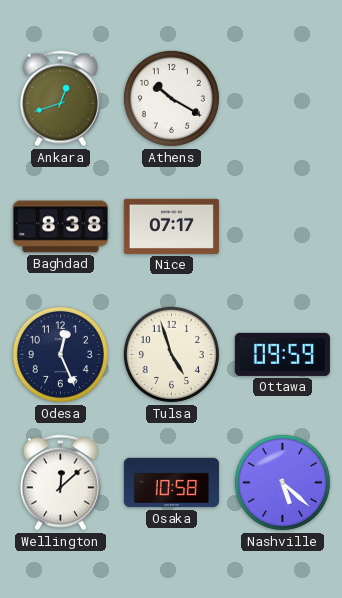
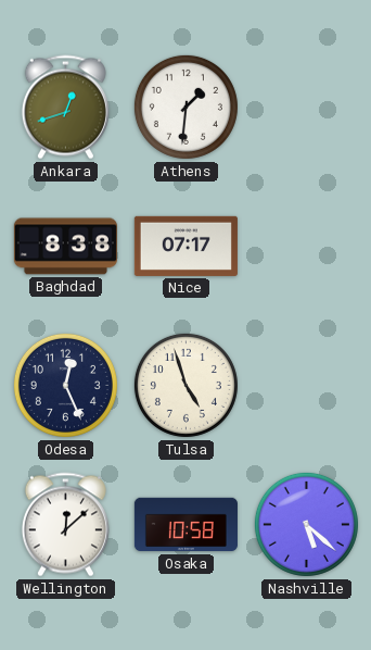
Athens: 10:20 -> 1:31 (185, 107)
Ottawa: 09:59 -> none (282, 354)
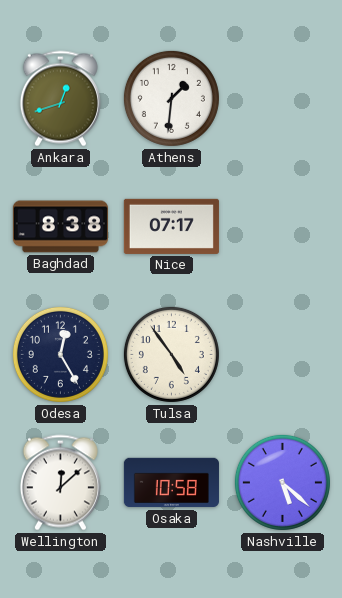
Odesa: 12:26 -> 12:25 (60, 354)
Tulsa: 4:57 -> 4:54 (171, 354)
